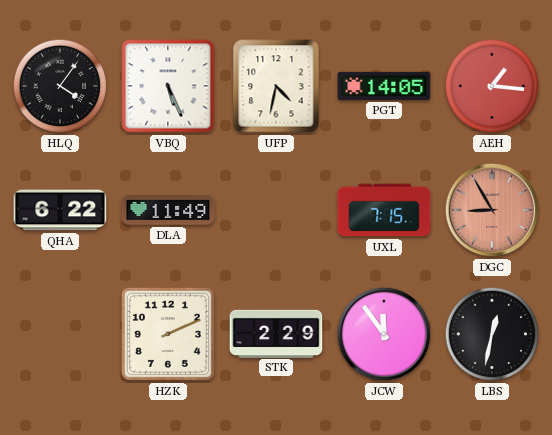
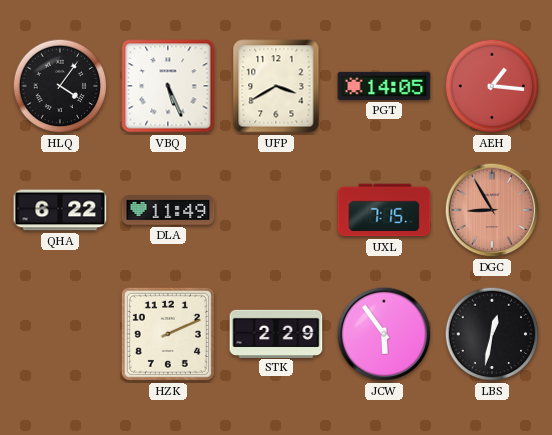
UFP: 4:32 -> 3:40 (276, 86)
JCW: 11:54 -> 5:54 (384, 334)
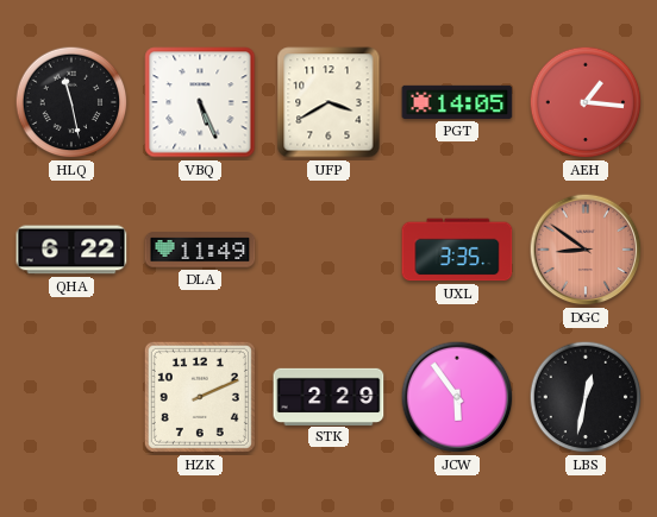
HLQ: 4:06 -> 11:28 (71, 102)
UXL: 7:15 -> 3:35 (457, 250)
DGC: 8:55 -> 8:51 (586, 250)
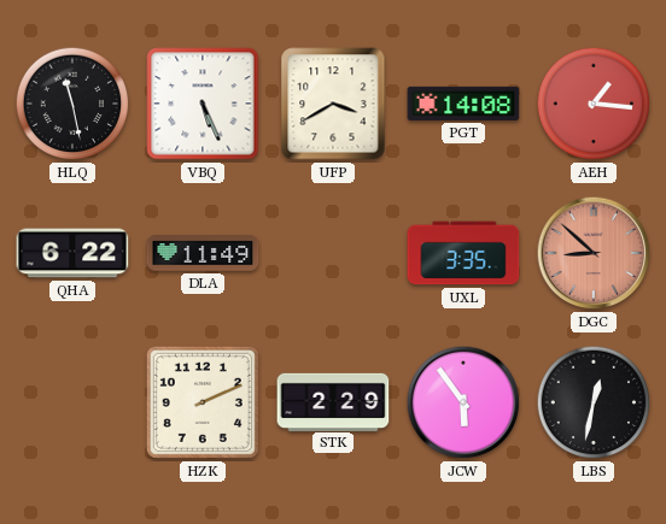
PGT: 14:05 -> 14:08 (463, 104)
DGC: 8:51 -> 8:52 (594, 253)
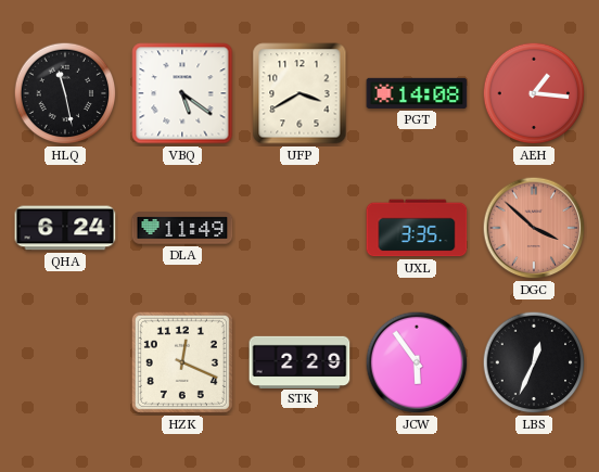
VBQ: 5:26 -> 5:21 (182, 93)
QHA: 6:22 -> 6:24 (65, 228)
DGC: 8:52 -> 3:52 (534, 228)
HZK: 2:11 -> 12:19 (182, 362)
LBS: 12:32 -> 12:34 (534, 362)
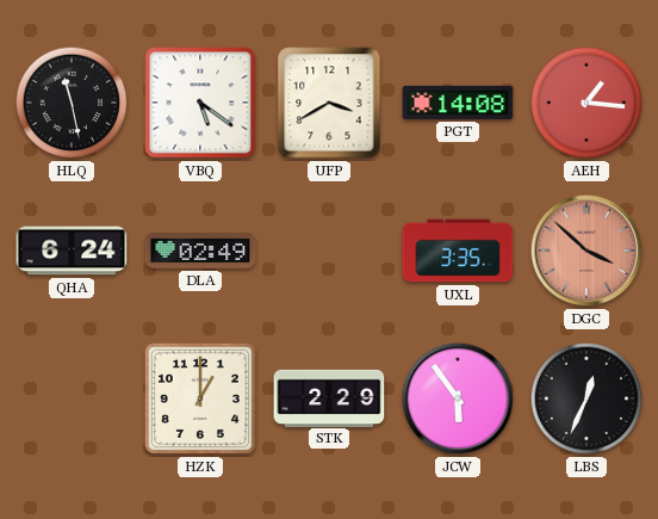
DLA: 11:49 -> 02:49 (200, 251)
HZK: 12:19 -> 1:00 (200, 398)
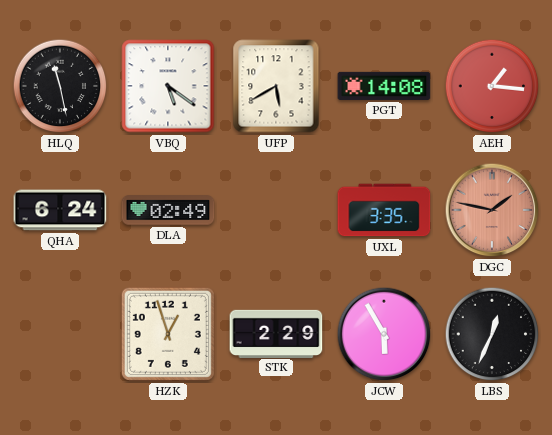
UFP: 3:40 -> 5:40 (276, 86)
DGC: 3:52 -> 1:47 (492, 210)
HZK: 1:00 -> 12:57 (168, 334)
JCW: 5:54 -> 5:55 (384, 334)
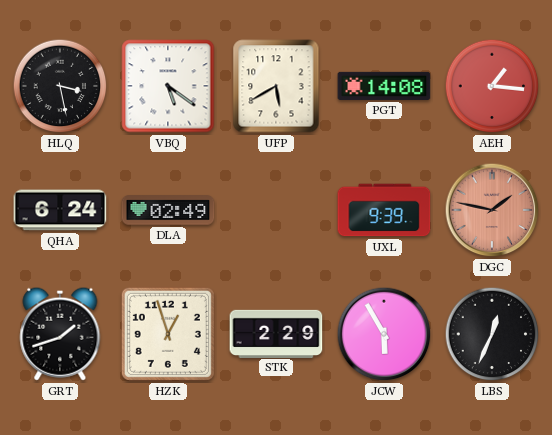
HLQ: 11:28 -> 3:28 (60, 86)
UXL: 3:35 -> 9:39 (384, 210)
GRT: none -> 1:42 (60, 334)
